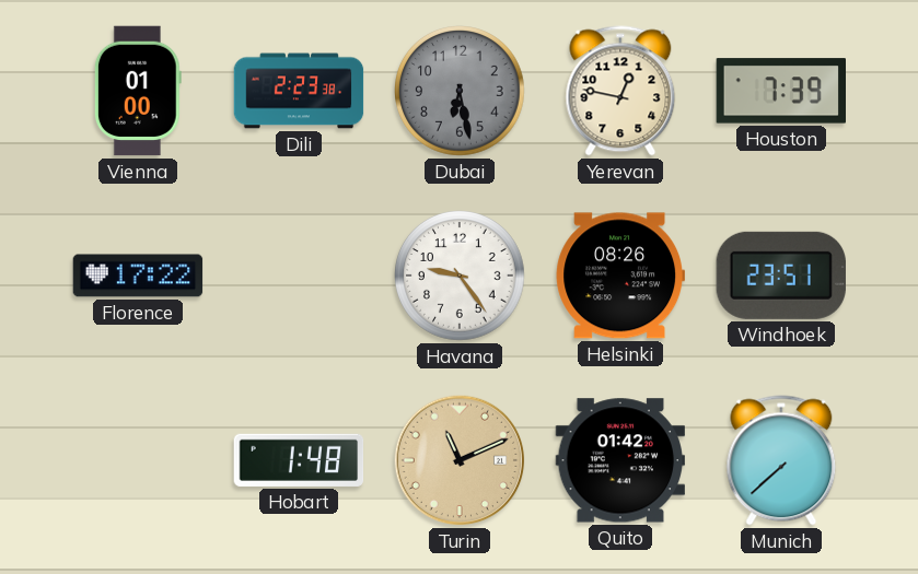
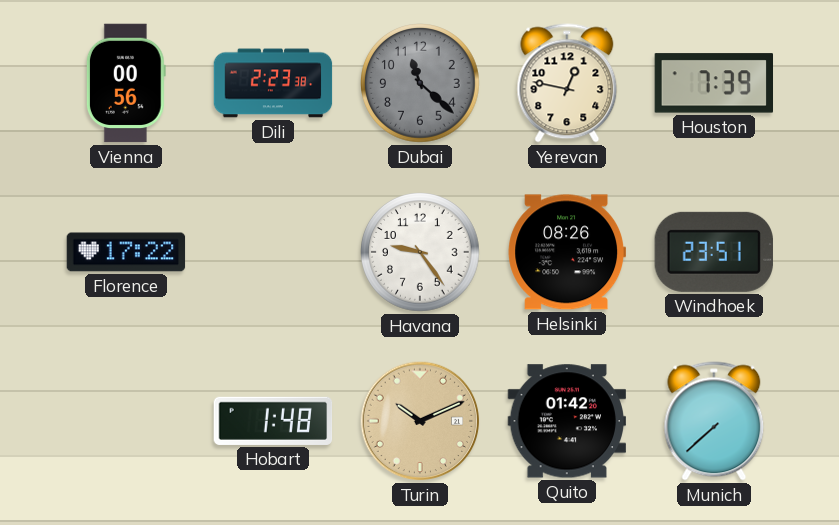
Vienna: 01:00 -> 00:56 (126, 83)
Dubai: 6:28 -> 11:22 (420, 83)
Turin: 11:11 -> 10:11 (420, 421)
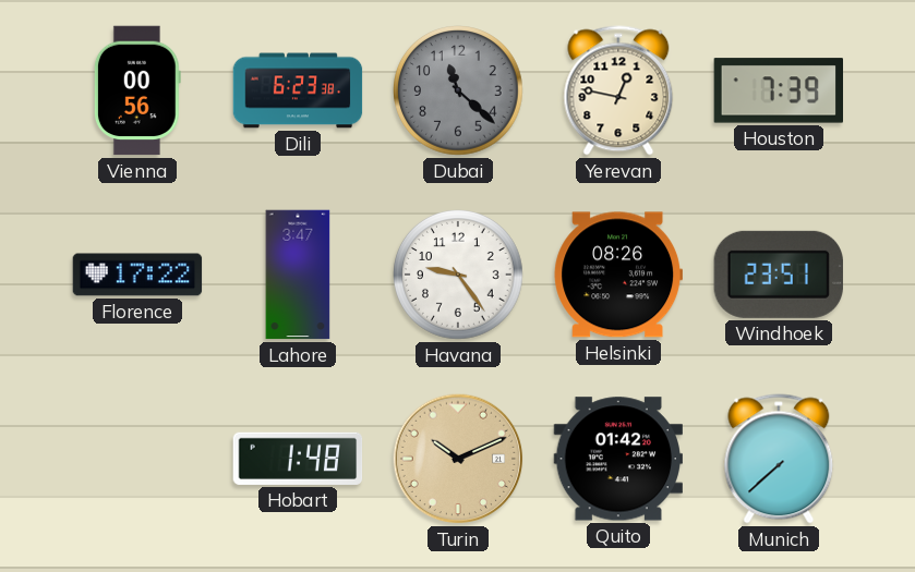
Dili: 2:23 -> 6:23 (298, 90)
Lahore: none -> 3:47 (298, 275)
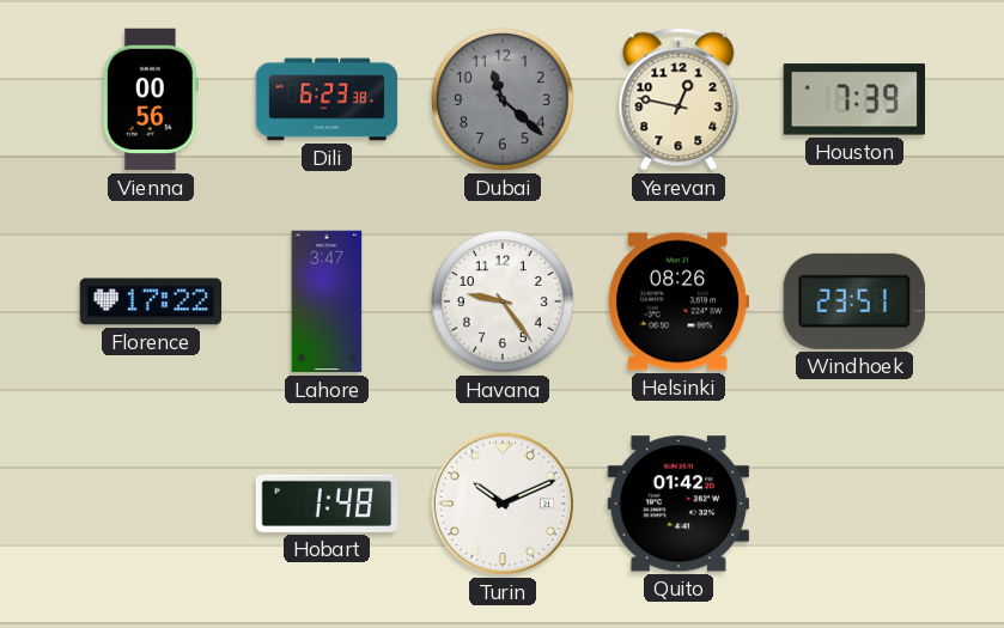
Turin dial: champagne -> white (503, 504)
Munich: 7:38 -> none (779, 459)
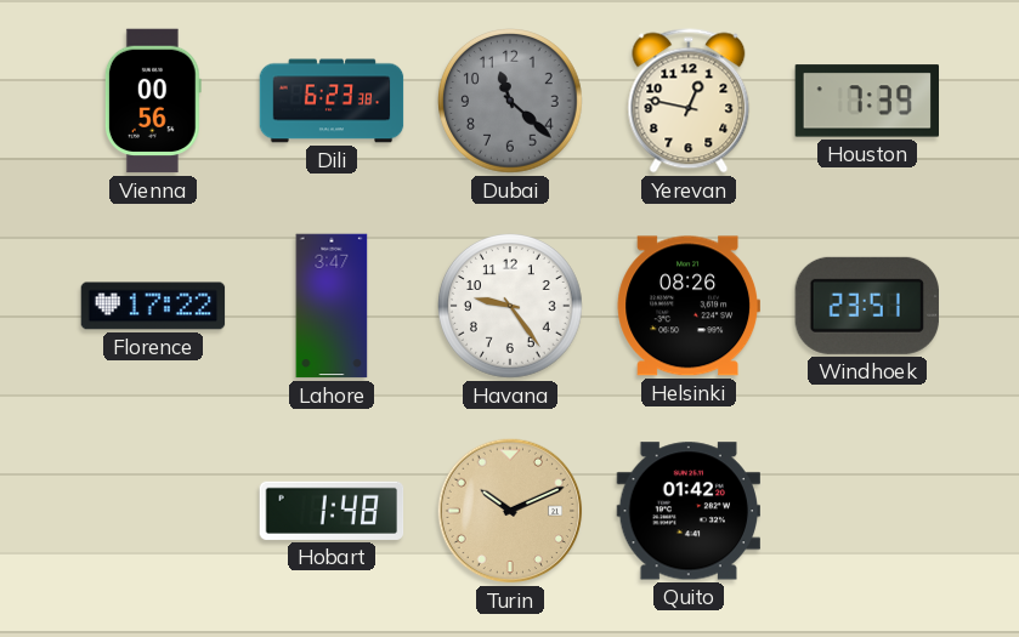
Turin dial: white -> champagne (510, 511)
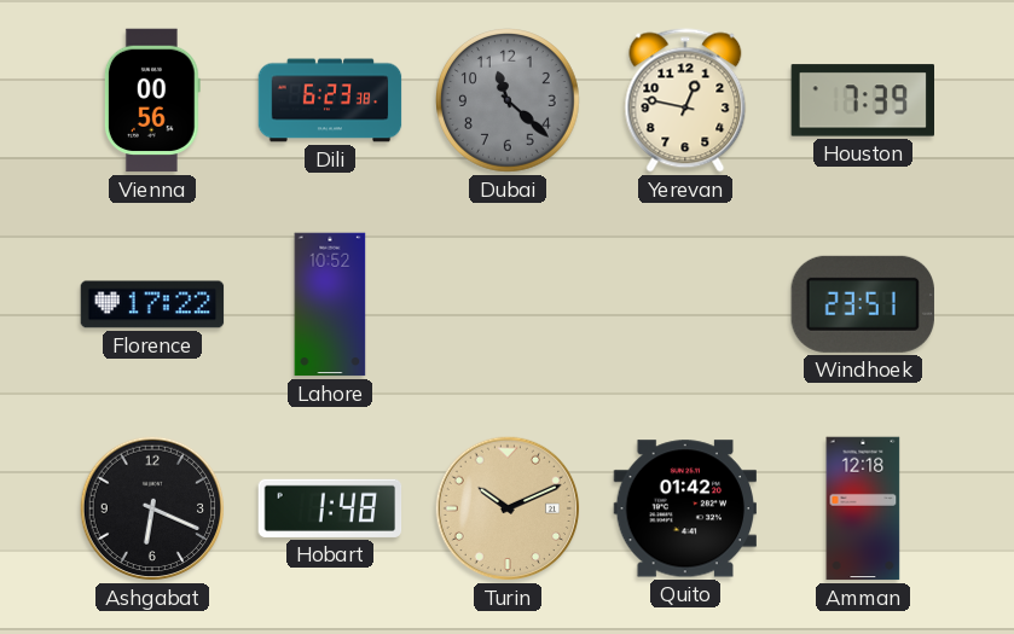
Lahore: 3:47 -> 10:52 (330, 304)
Havana: 9:24 -> none (510, 306)
Helsinki: 08:26 -> none (687, 306)
Ashgabat: none -> 6:19 (152, 508)
Amman: none -> 12:18 (863, 508)
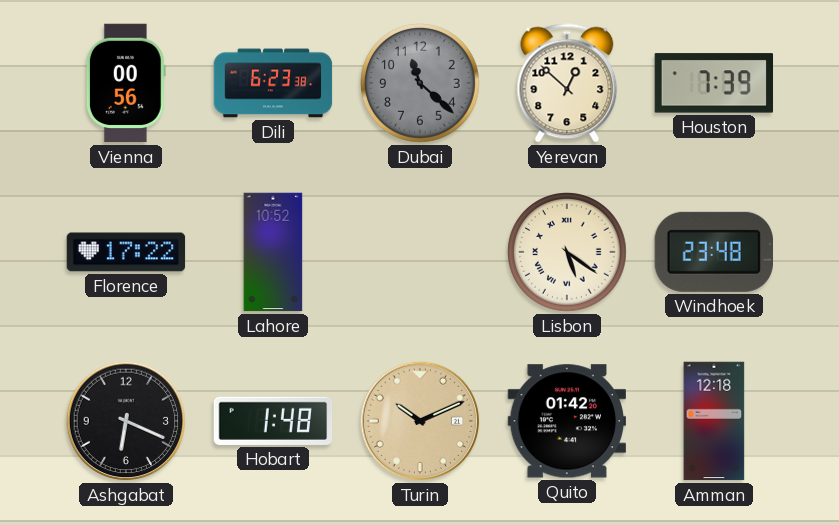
Yerevan: 12:47 -> 12:52 (567, 83)
Lisbon: none -> 5:21 (567, 252)
Windhoek: 23:51 -> 23:48 (713, 252)
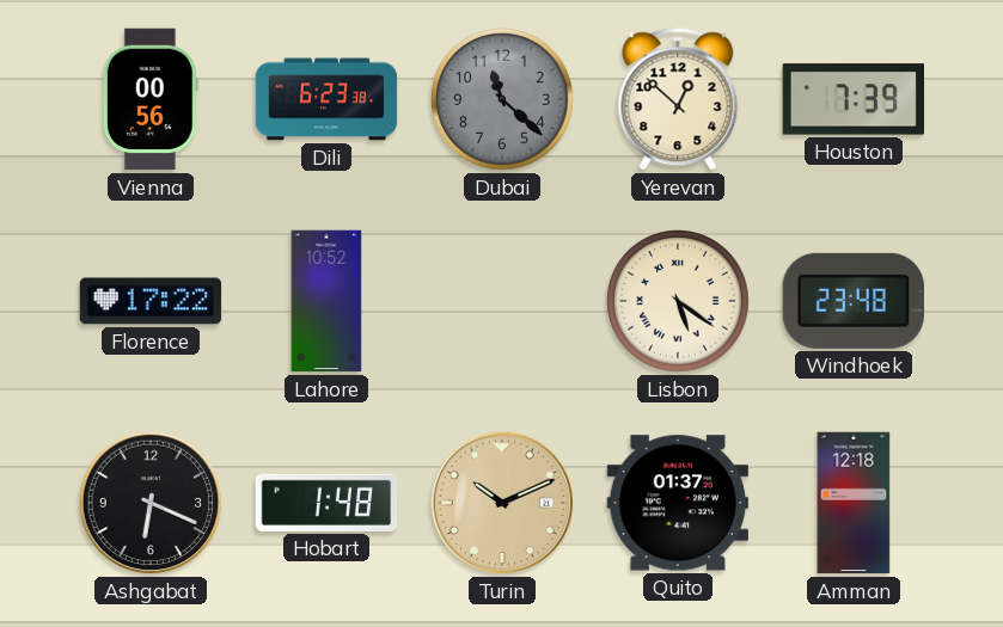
Quito: 01:42 -> 01:37 (678, 503)
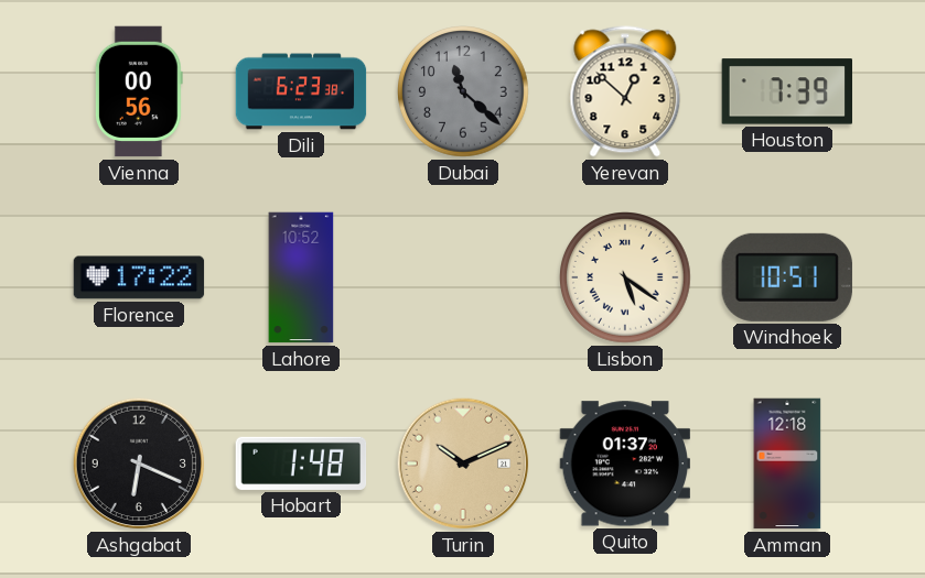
Windhoek: 23:48 -> 10:51 (786, 277)
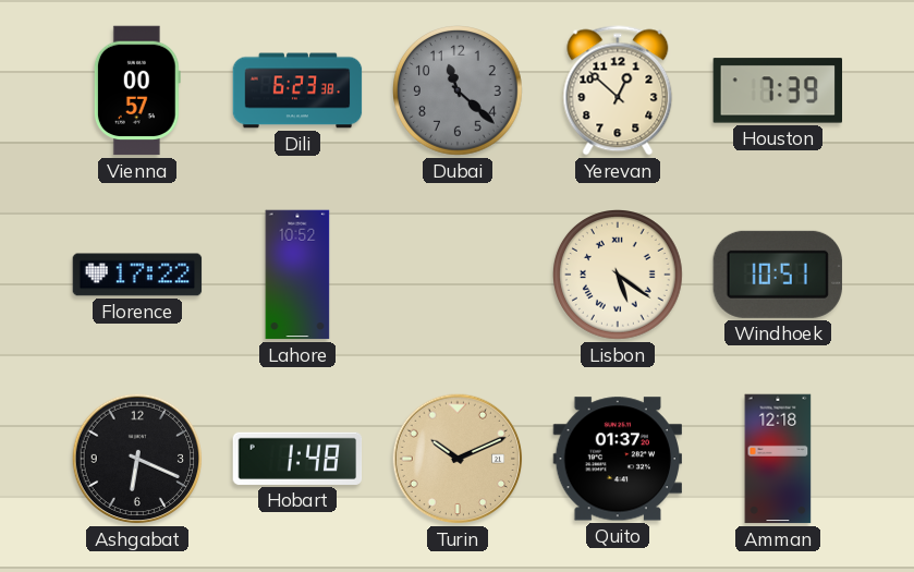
Vienna: 00:56 -> 00:57 (137, 90)
